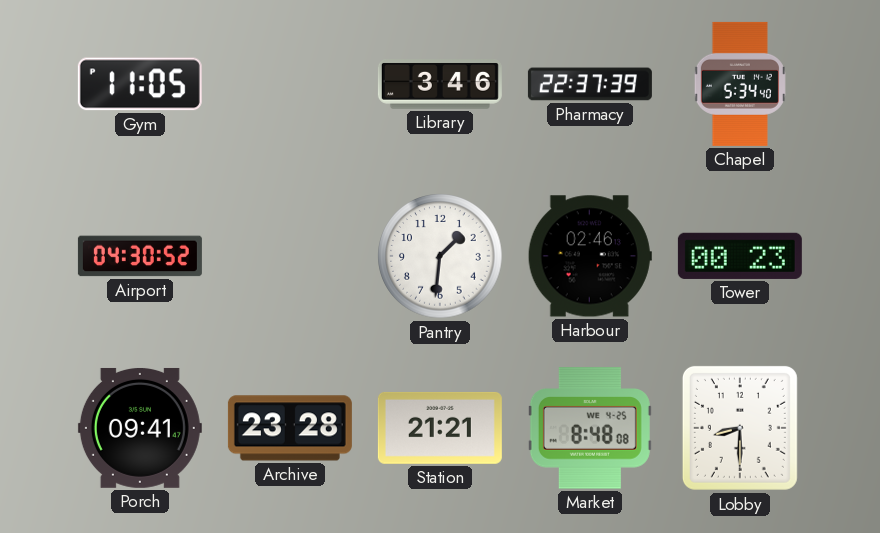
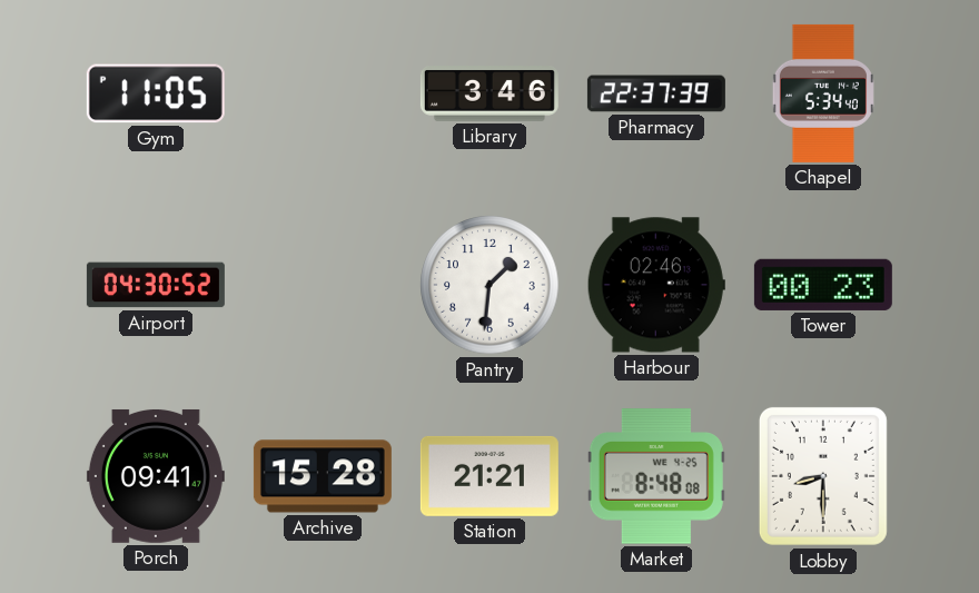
Archive: 23:28 -> 15:28 (323, 476)
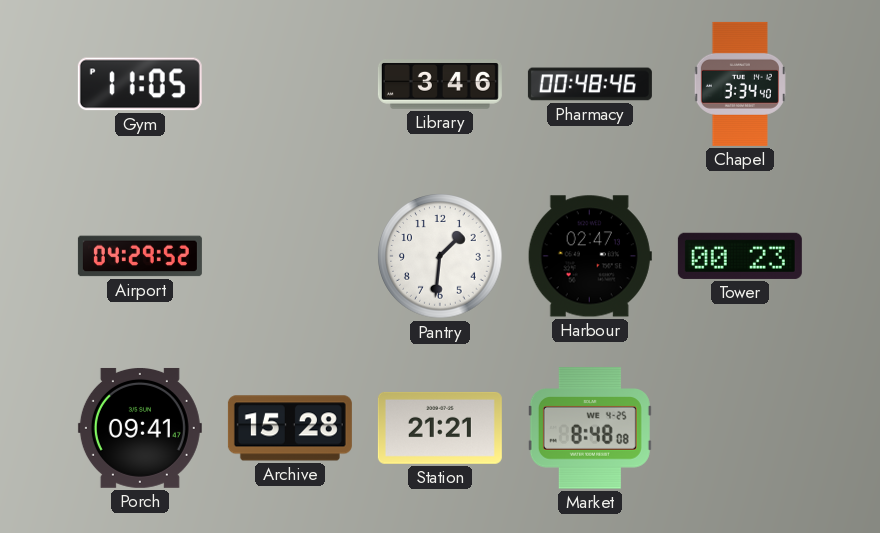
Pharmacy: 22:37 -> 00:48 (590, 84)
Chapel: 5:34 -> 3:34 (740, 84)
Airport: 04:30 -> 04:29 (140, 256)
Harbour: 02:46 -> 02:47 (590, 256)
Lobby: 8:30 -> none (823, 476)
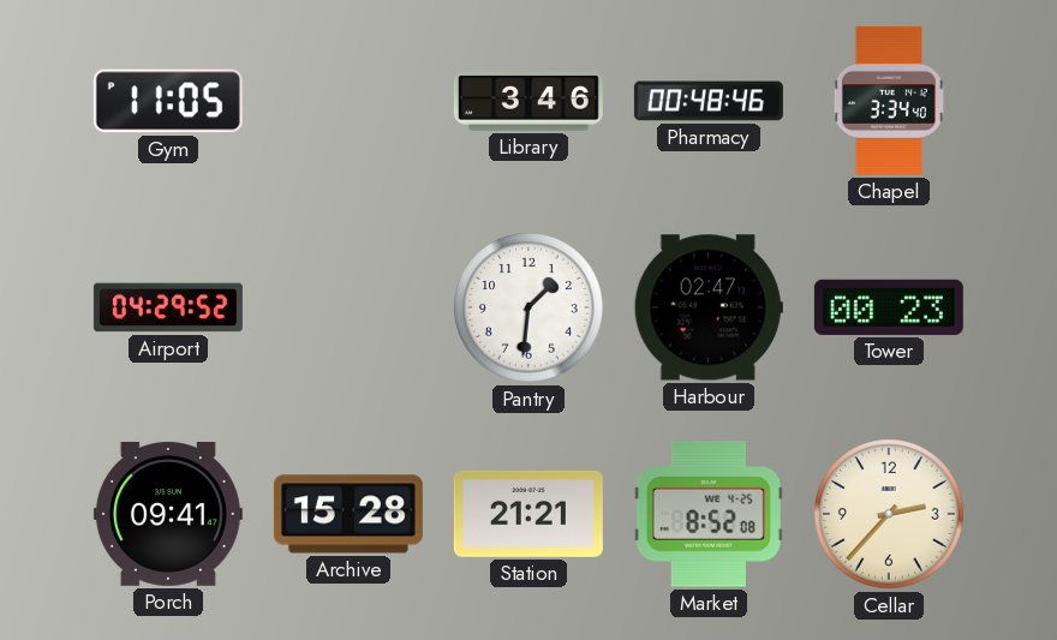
Market: 8:48 -> 8:52 (709, 514)
Cellar: none -> 2:37 (889, 514)
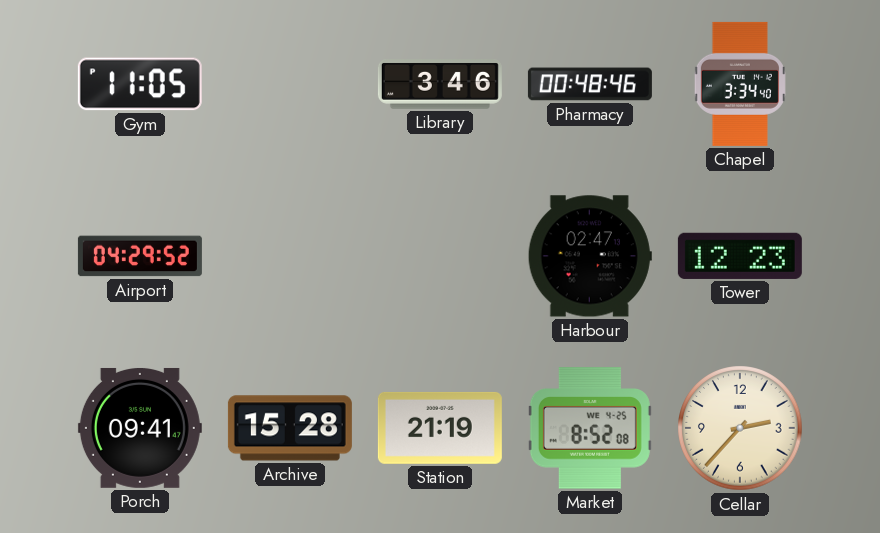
Pantry: 1:31 -> none (528, 307)
Tower: 00:23 -> 12:23 (740, 256)
Station: 21:21 -> 21:19 (440, 428)
